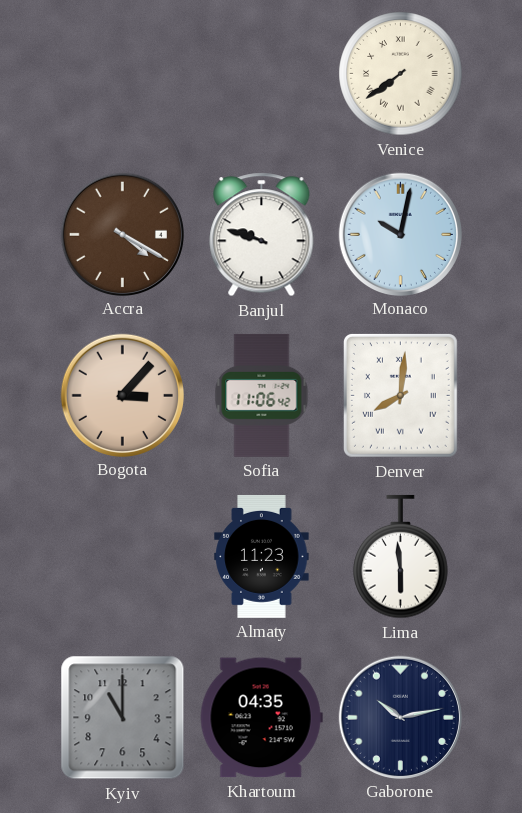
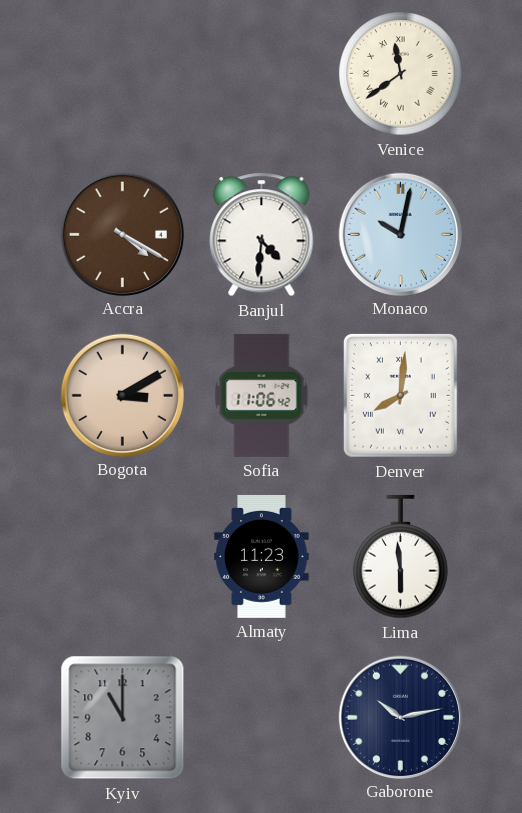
Venice: 7:39 -> 11:39 (401, 74)
Banjul: 9:48 -> 4:31 (262, 235)
Bogota: 3:07 -> 3:10 (122, 395)
Khartoum: 04:35 -> none (261, 718)
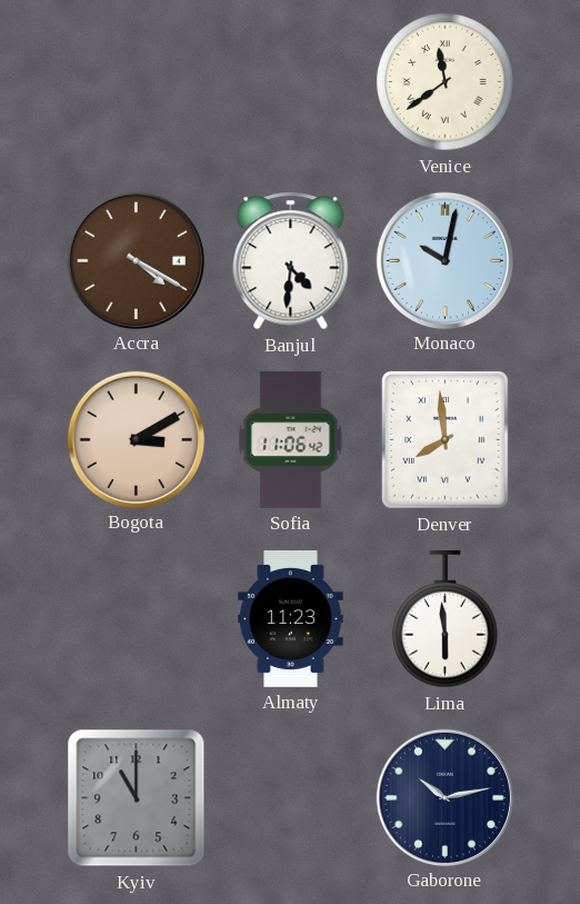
Denver: 8:01 -> 7:59 (444, 439)
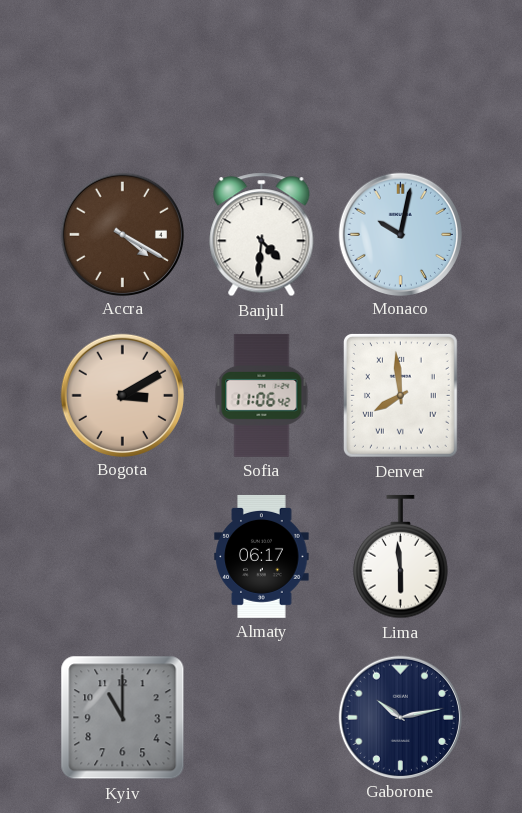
Venice: 11:39 -> none (446, 82)
Almaty: 11:23 -> 06:17 (262, 556)
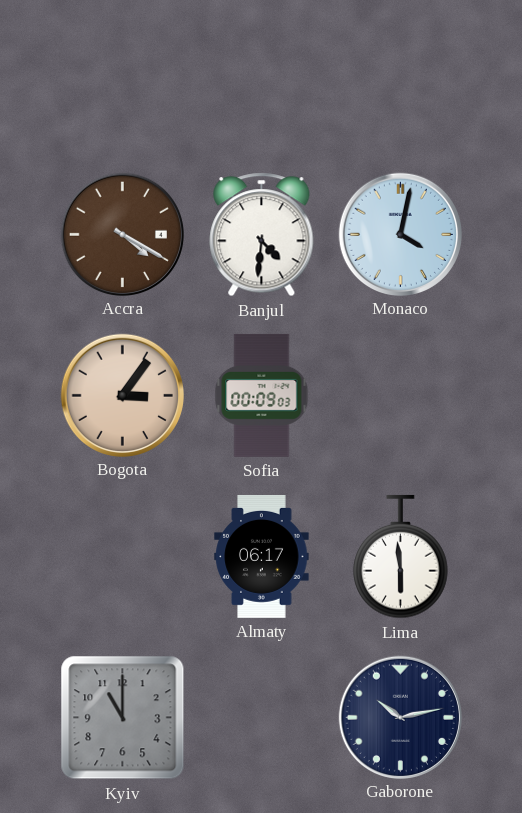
Monaco: 10:02 -> 4:02 (400, 234)
Bogota: 3:10 -> 3:06 (122, 395)
Sofia: 11:06 -> 00:09 (262, 395)
Denver: 7:59 -> none (400, 395)
